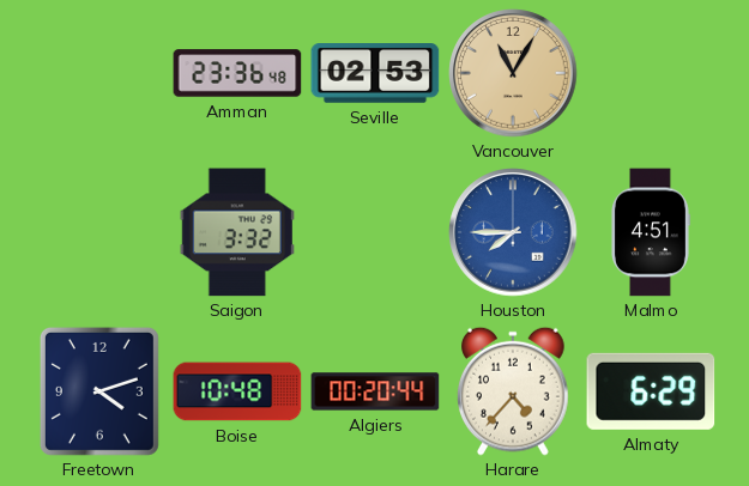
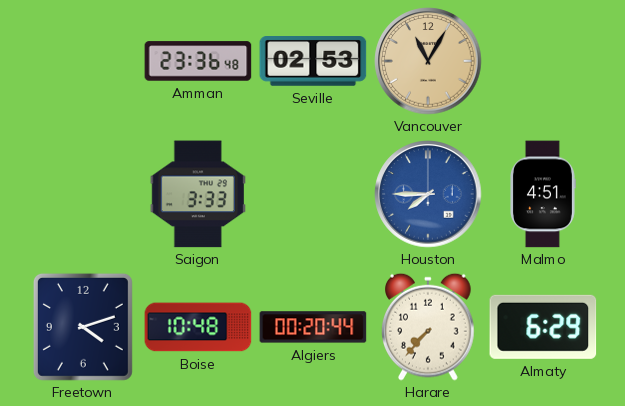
Saigon: 3:32 -> 3:33 (197, 194)
Harare: 4:37 -> 7:37 (429, 327)
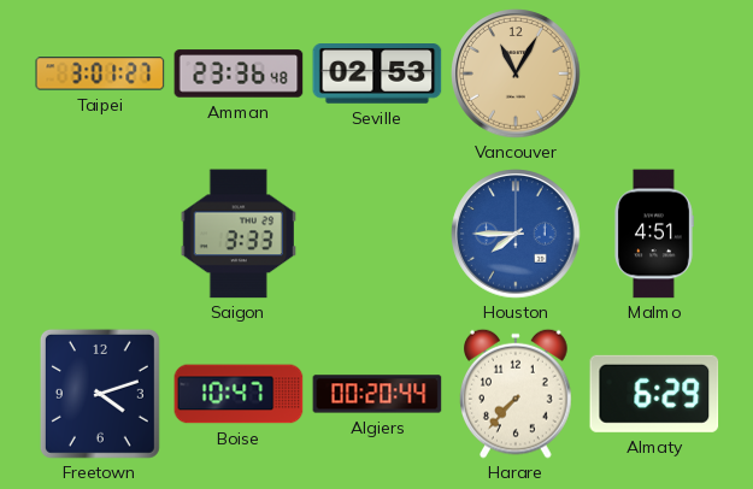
Taipei: none -> 3:01 (100, 73)
Boise: 10:48 -> 10:47 (239, 394)
